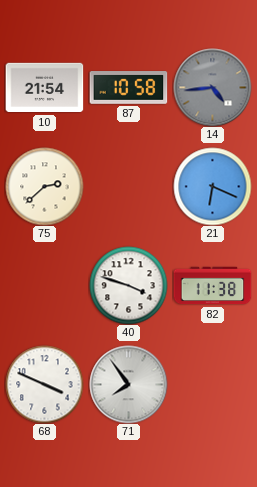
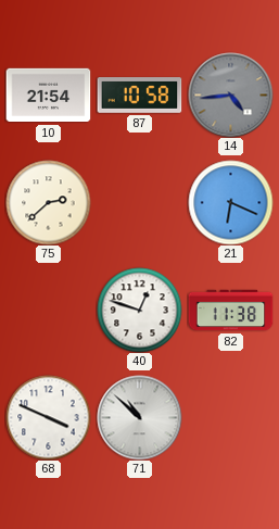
40: 3:48 -> 12:48 (139, 310)
71: 7:54 -> 10:52 (139, 417)
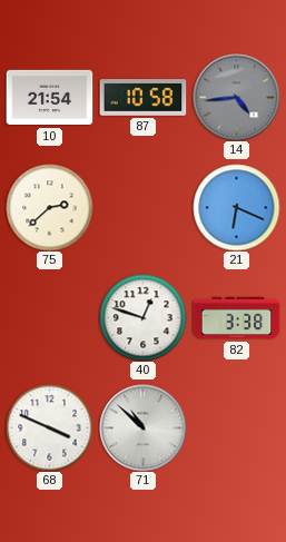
82: 11:38 -> 3:38 (236, 318)
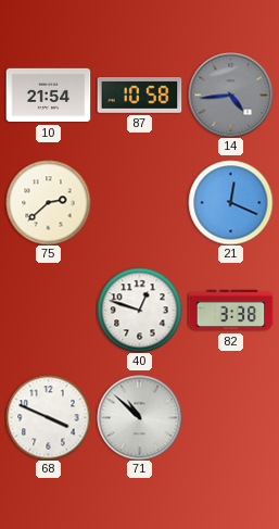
21: 6:19 -> 12:19 (230, 202)
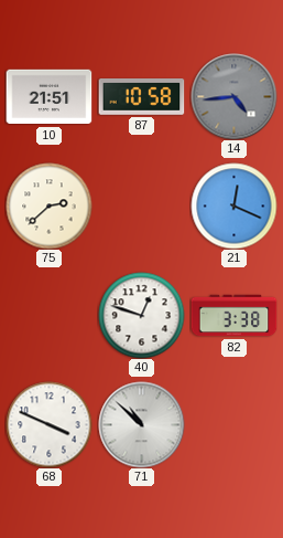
10: 21:54 -> 21:51 (48, 97)
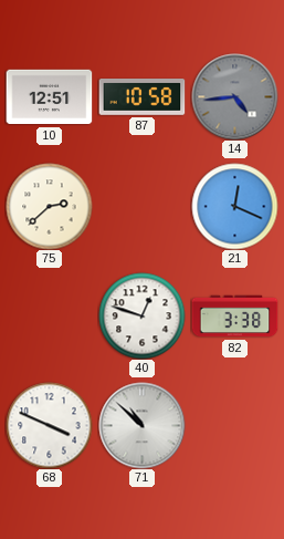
10: 21:51 -> 12:51 (49, 97)
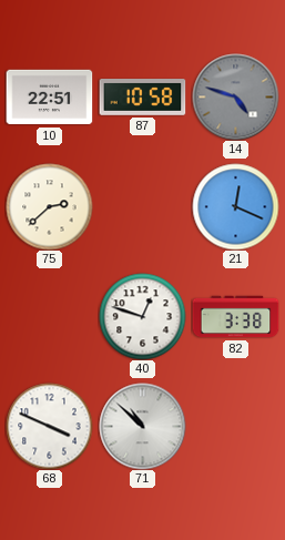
10: 12:51 -> 22:51 (49, 98)
14: 4:44 -> 4:48 (235, 96)
